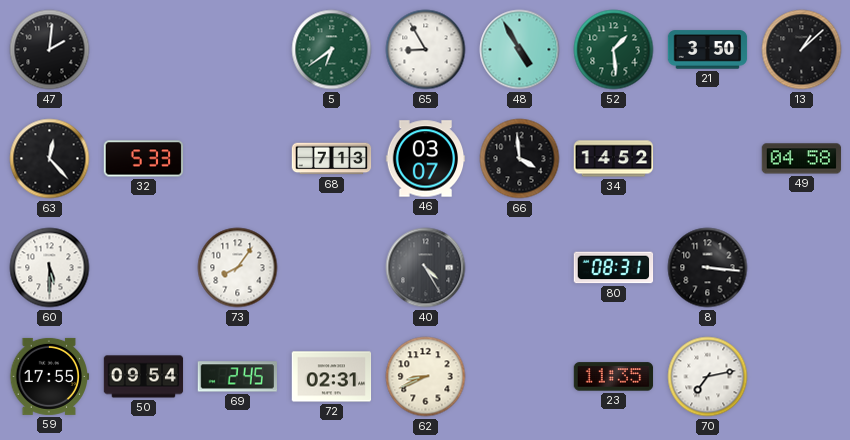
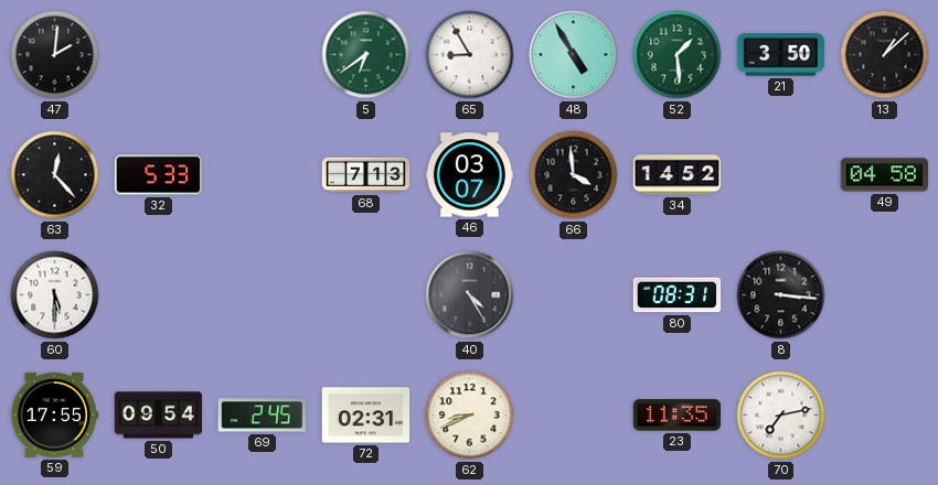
73: 8:06 -> none (238, 268)
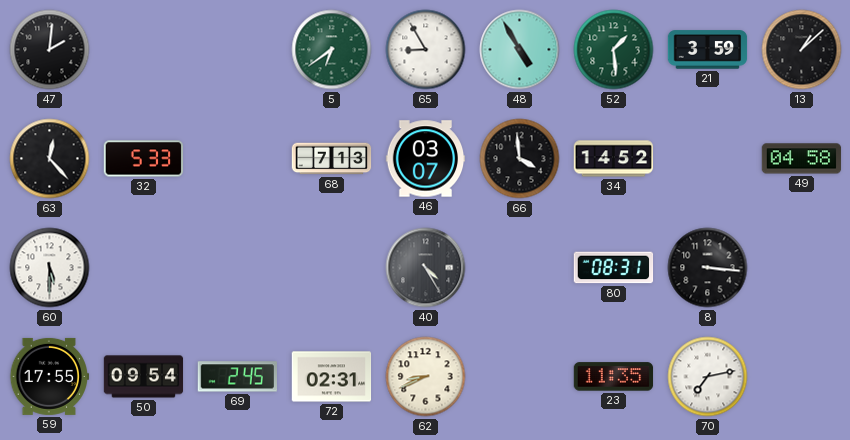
21: 3:50 -> 3:59 (708, 50)
